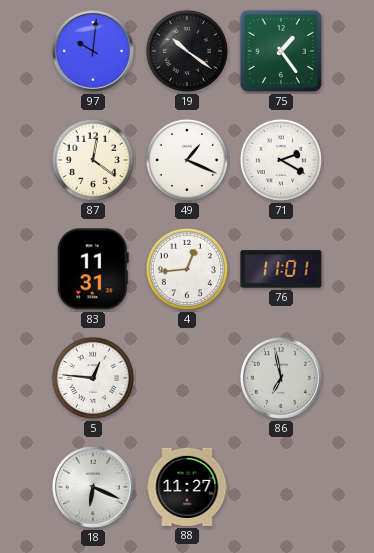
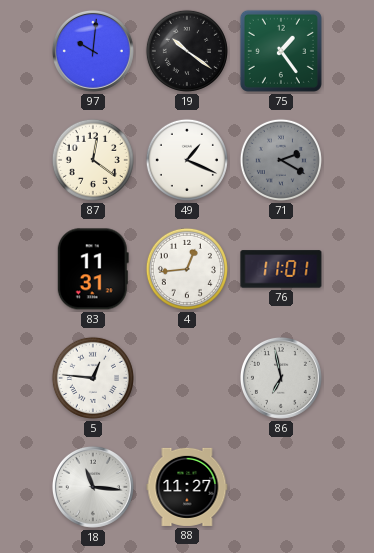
71 dial: white -> grey (281, 160)
18: 6:19 -> 11:16 (93, 487)
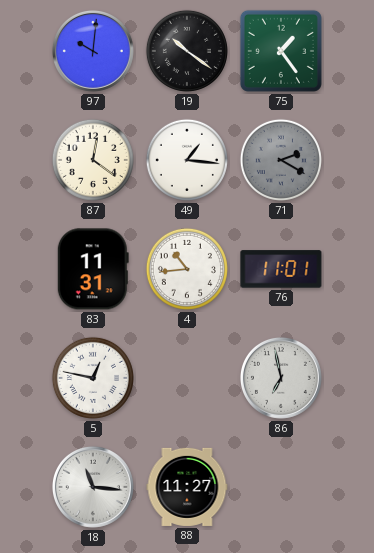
49: 1:19 -> 1:16 (187, 160)
4: 12:44 -> 10:44 (187, 269)
5: 12:46 -> 12:47 (93, 378)
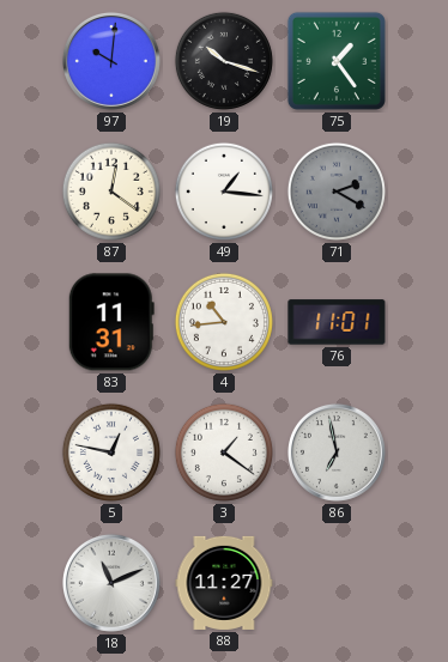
19: 10:21 -> 10:18 (224, 61)
3: none -> 1:21 (224, 453)
18: 11:16 -> 11:11 (111, 583)
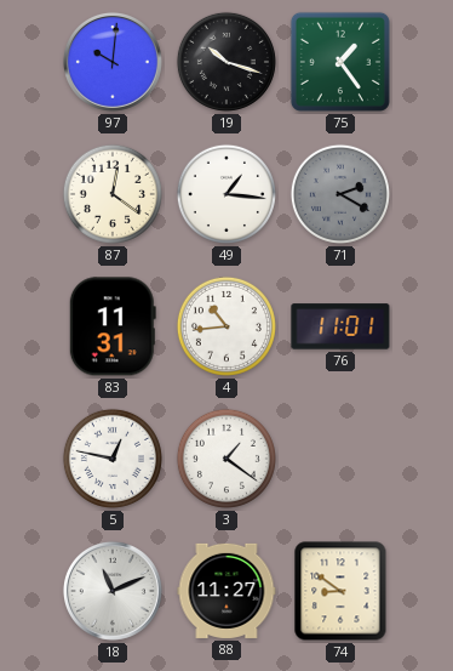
86: 6:58 -> none (337, 453)
74: none -> 8:51 (340, 591)
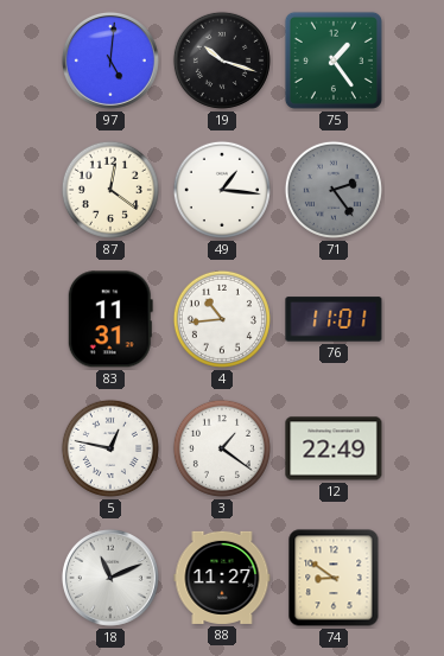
97: 10:01 -> 5:01 (110, 60)
71: 2:20 -> 2:24 (334, 190)
12: none -> 22:49 (334, 448)
